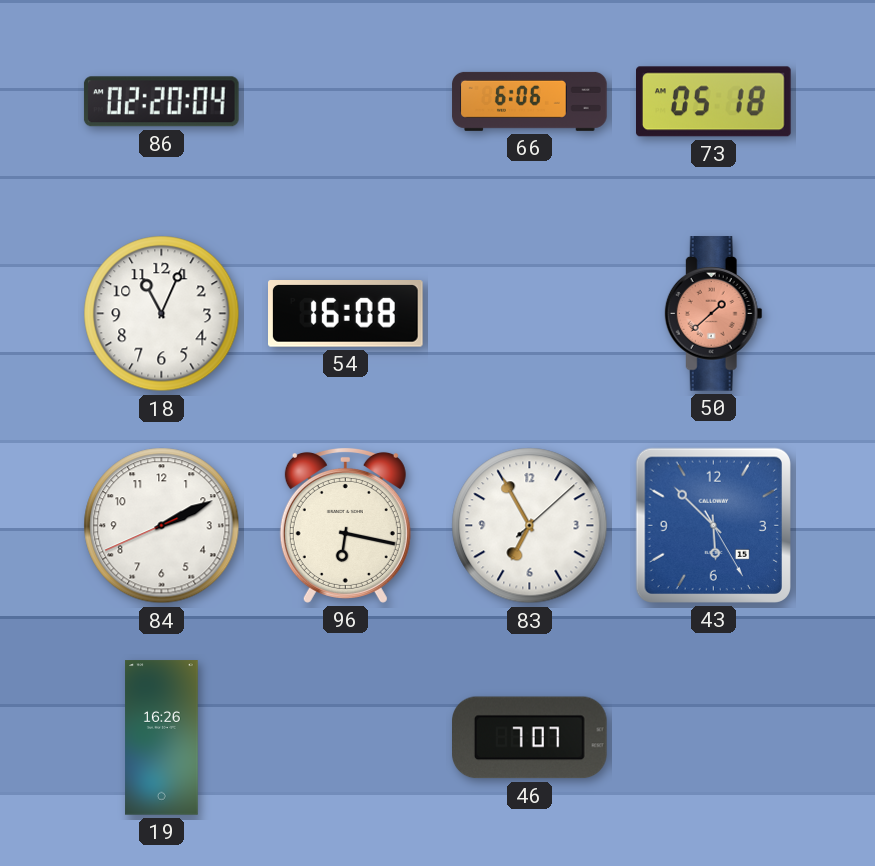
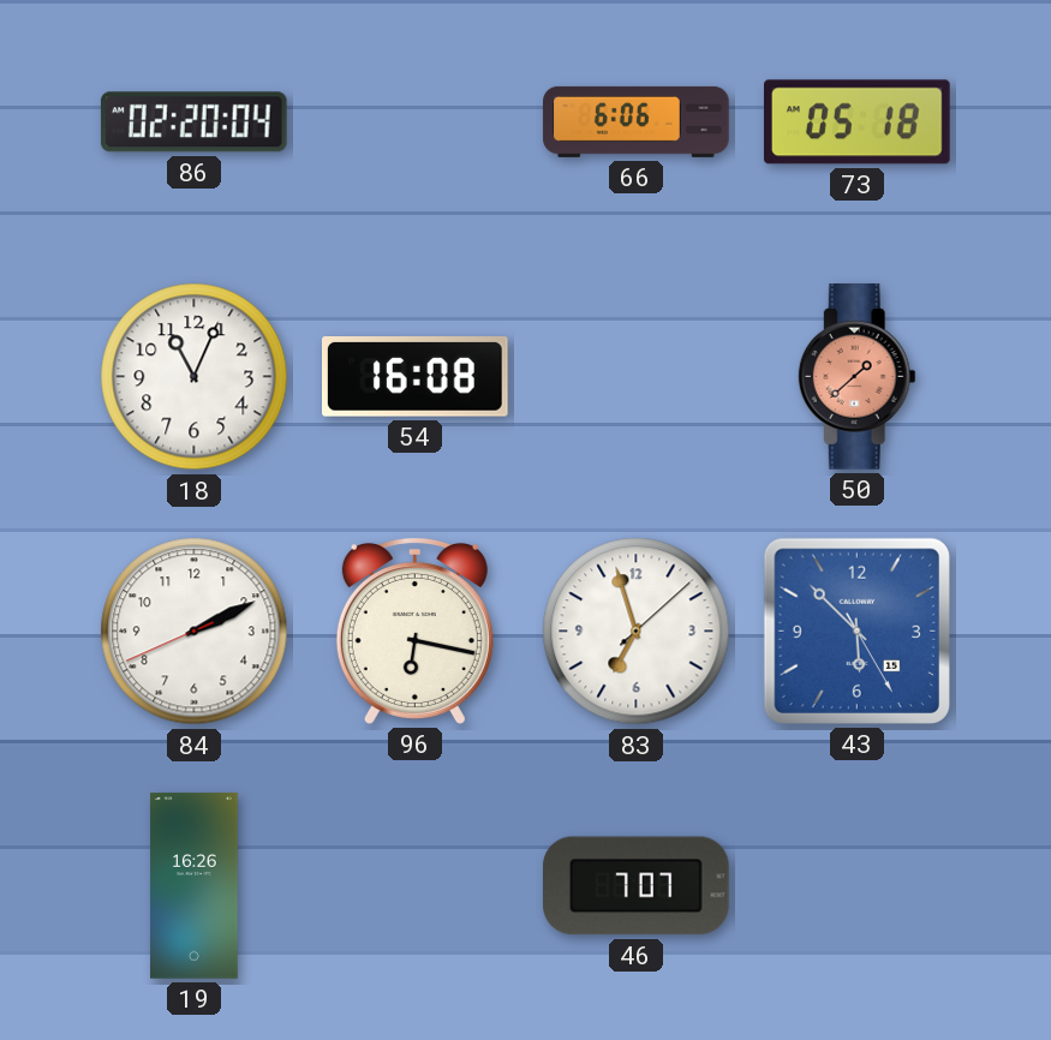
83: 6:55 -> 6:57 (637, 632)
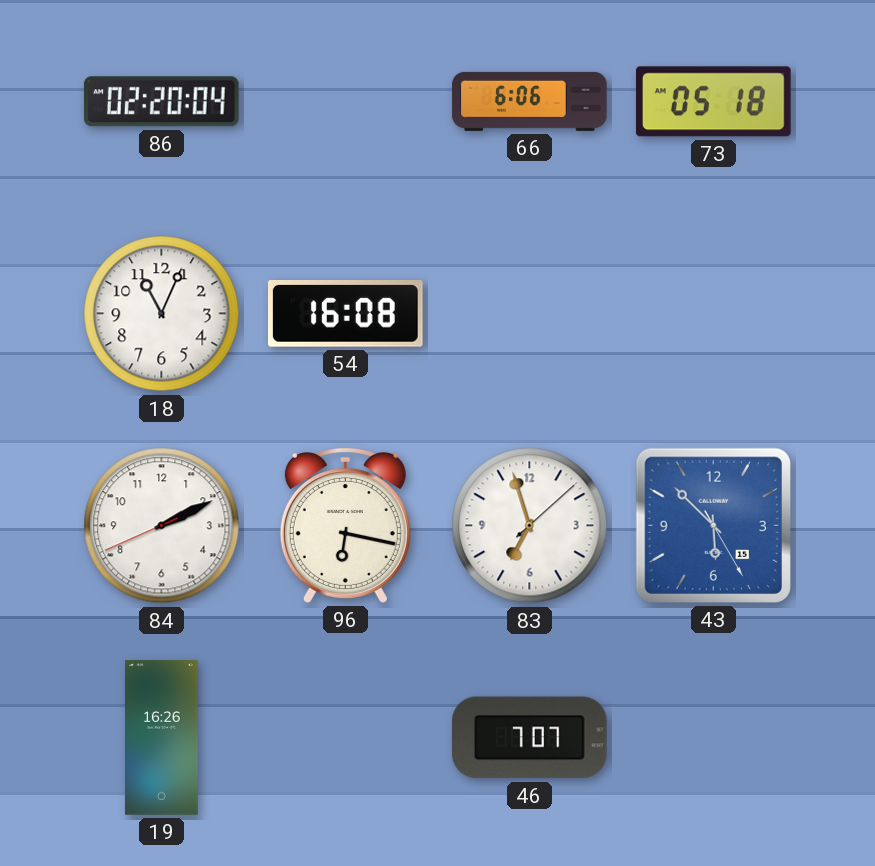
50: 1:38 -> none (856, 377)
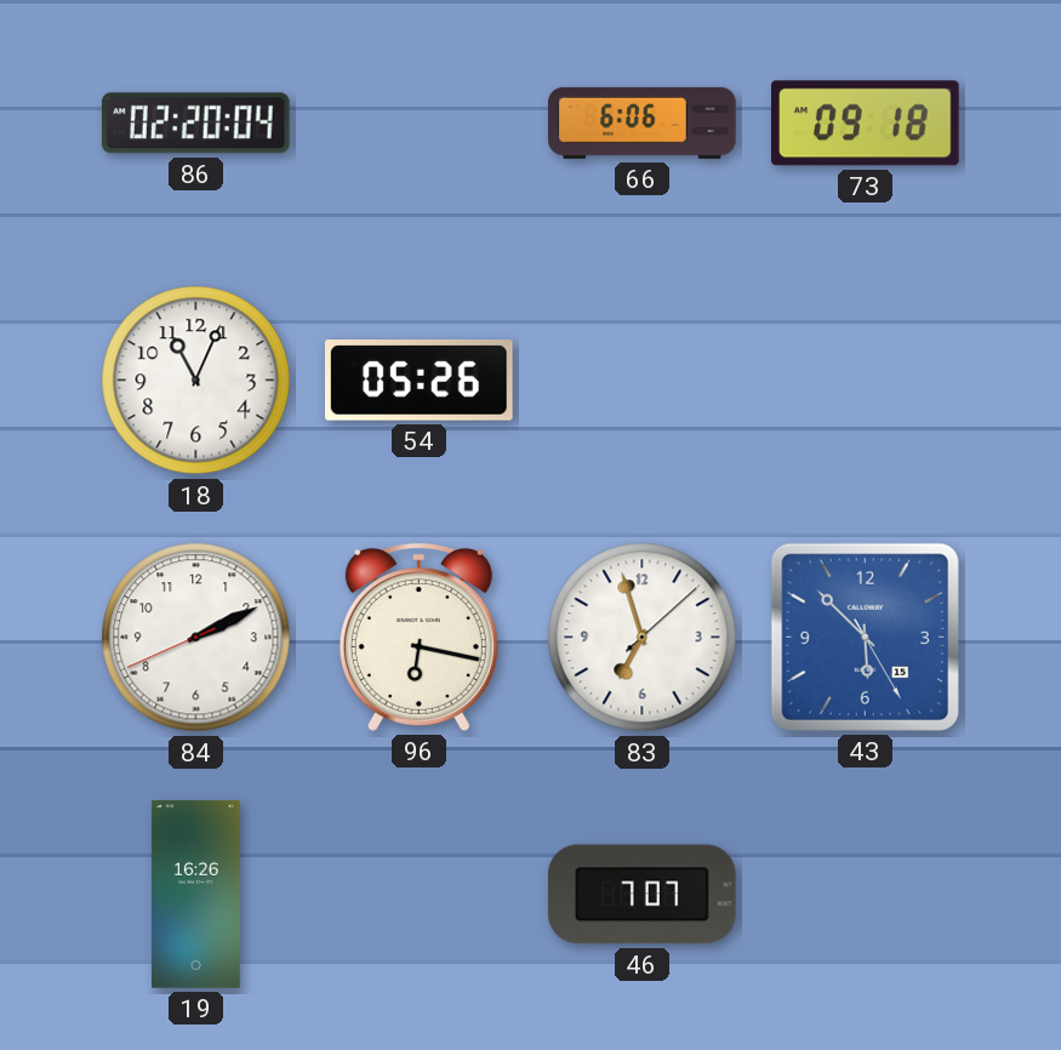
73: 05:18 -> 09:18 (866, 124)
54: 16:08 -> 05:26 (420, 381)
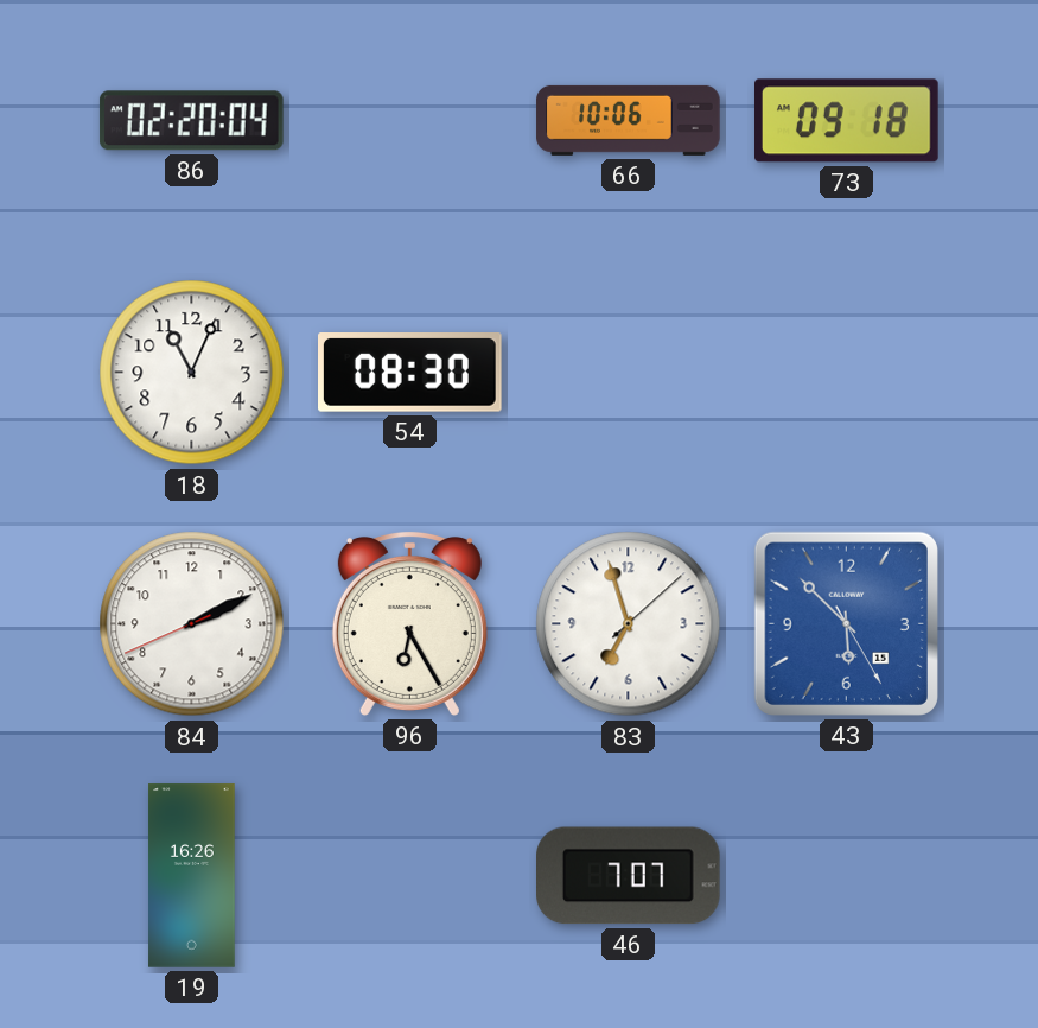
66: 6:06 -> 10:06 (629, 120)
54: 05:26 -> 08:30 (410, 373)
96: 6:17 -> 6:25 (409, 623)
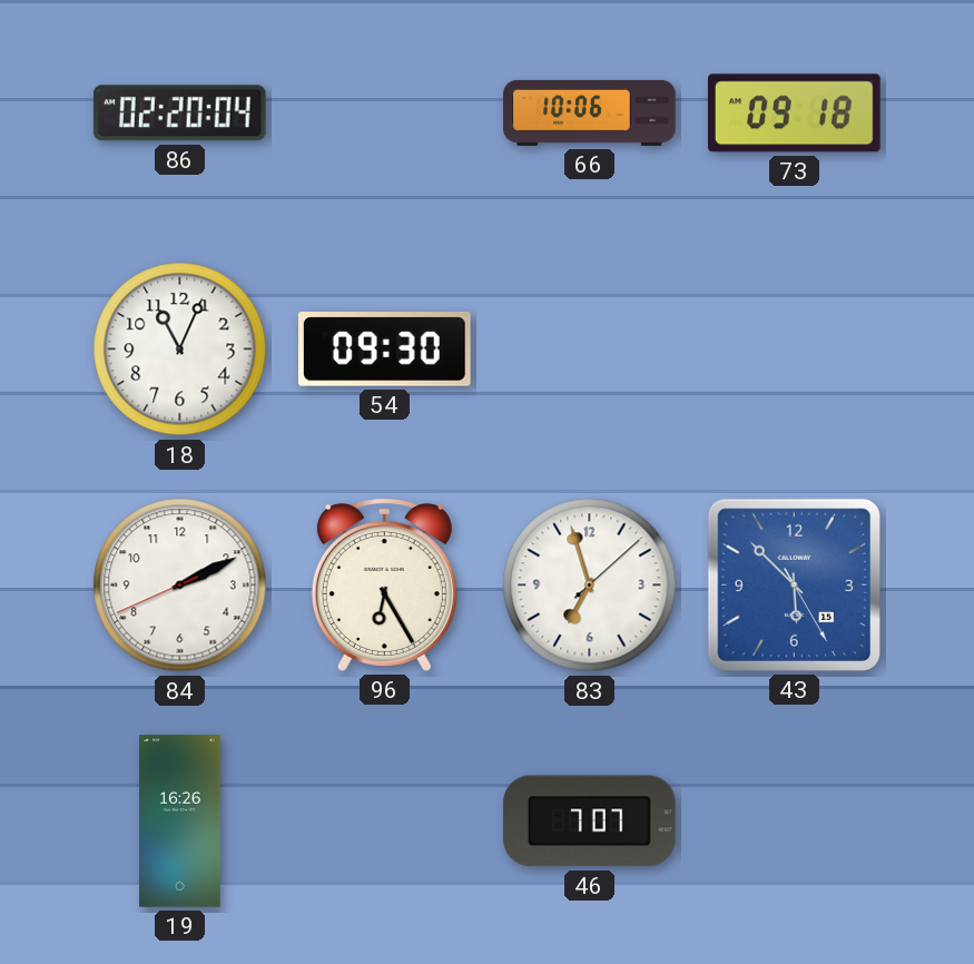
54: 08:30 -> 09:30 (385, 350)
